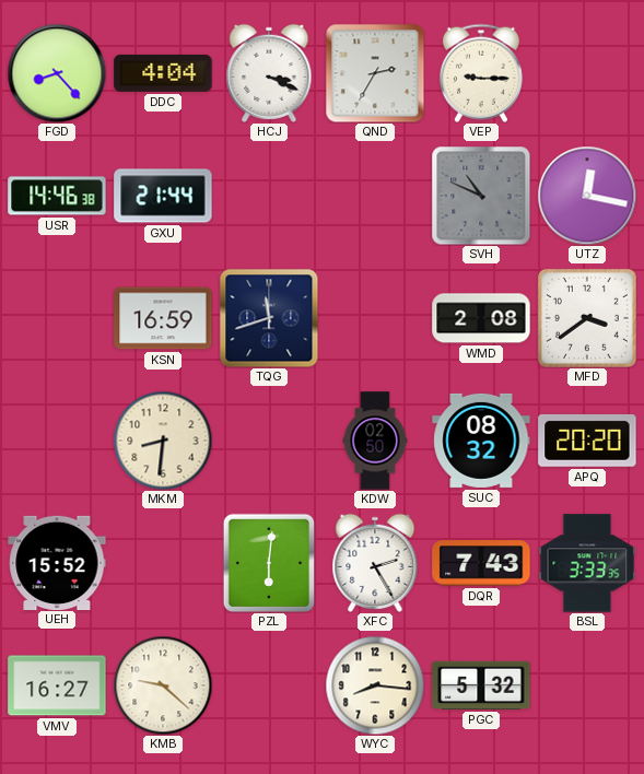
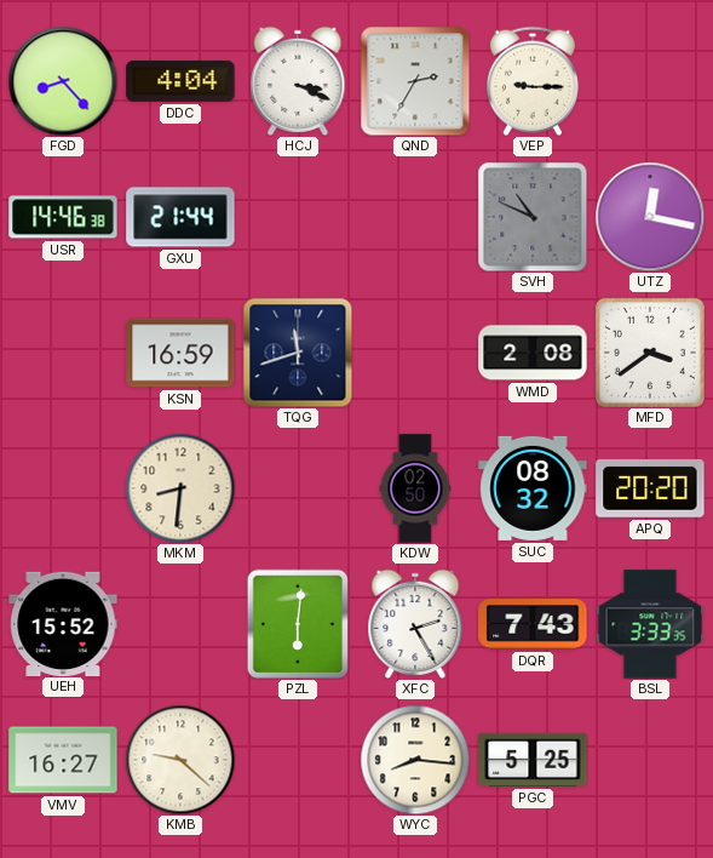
PGC: 5:32 -> 5:25 (533, 760)
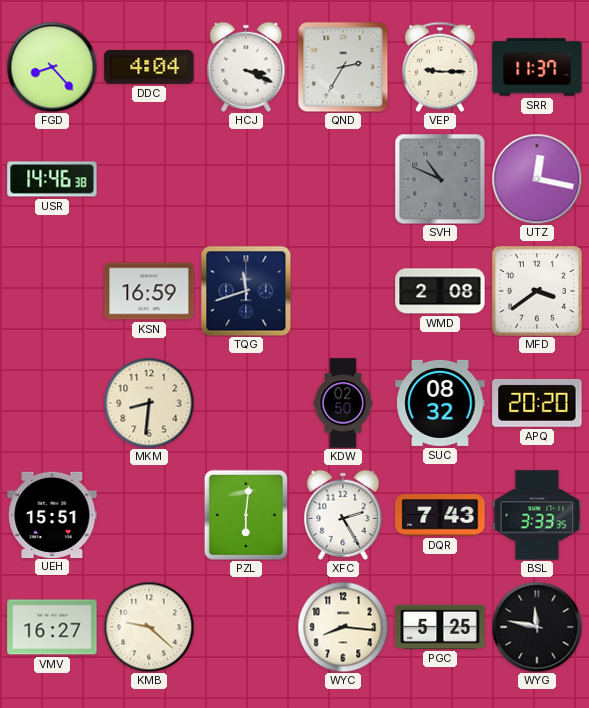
SRR: none -> 11:37 (537, 67)
GXU: 21:44 -> none (180, 217)
UEH: 15:52 -> 15:51 (52, 514)
WYG: none -> 11:47 (537, 627)
